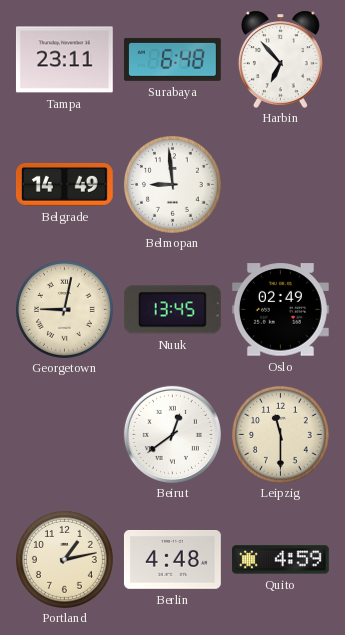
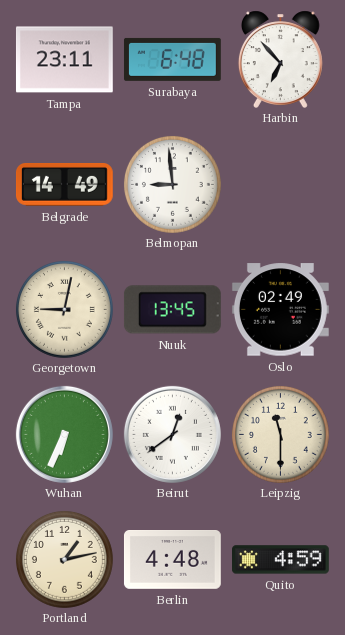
Wuhan: none -> 6:34 (64, 434)
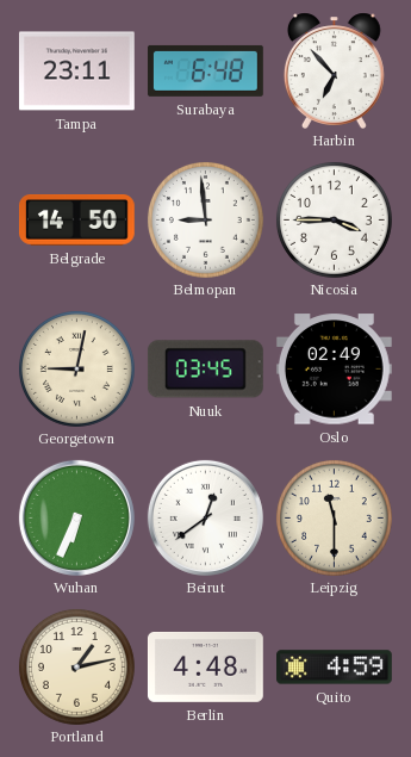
Belgrade: 14:49 -> 14:50 (76, 221)
Nicosia: none -> 3:45 (334, 219)
Nuuk: 13:45 -> 03:45 (205, 370)
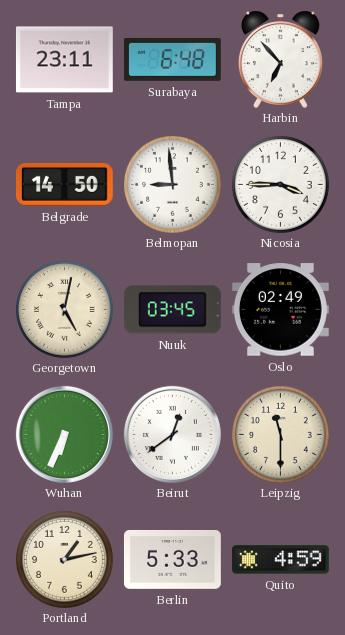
Georgetown: 9:02 -> 5:02 (64, 309)
Berlin: 4:48 -> 5:33 (172, 560)
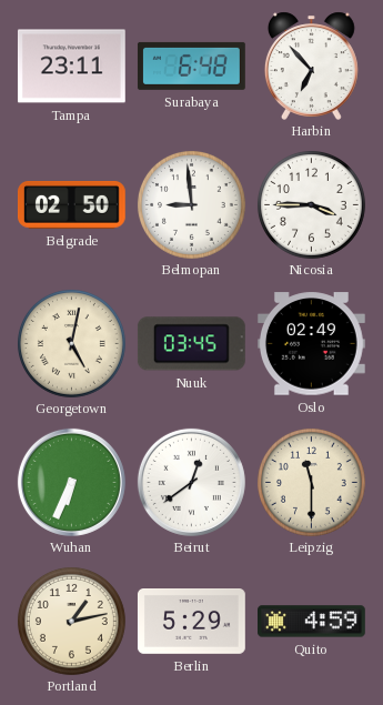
Belgrade: 14:50 -> 02:50 (71, 205)
Berlin: 5:33 -> 5:29 (191, 622)
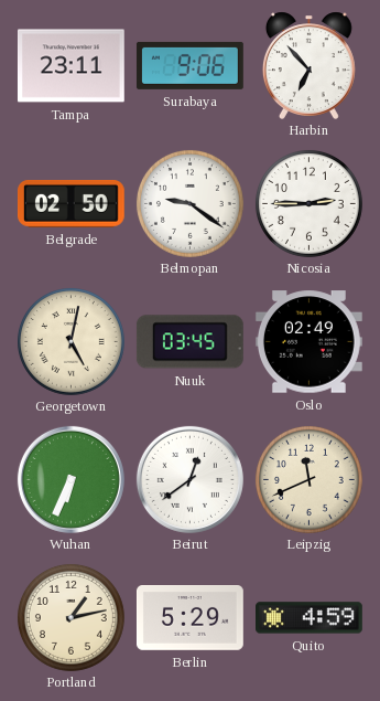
Surabaya: 6:48 -> 9:06 (189, 65)
Belmopan: 8:59 -> 9:21 (189, 203)
Nicosia: 3:45 -> 2:45 (308, 203)
Leipzig: 11:30 -> 11:41 (308, 479)
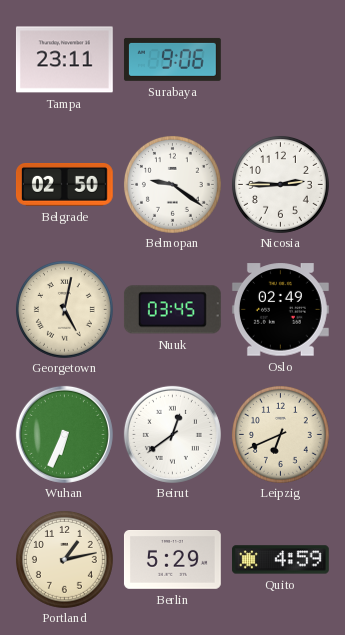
Harbin: 6:53 -> none (308, 65)
Leipzig: 11:41 -> 6:41 (280, 434)
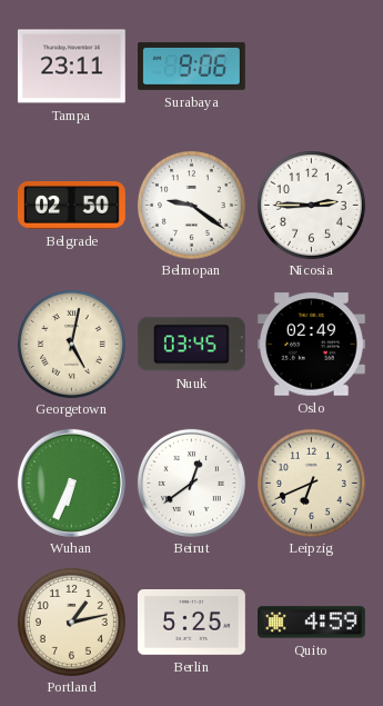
Berlin: 5:29 -> 5:25 (191, 623)
